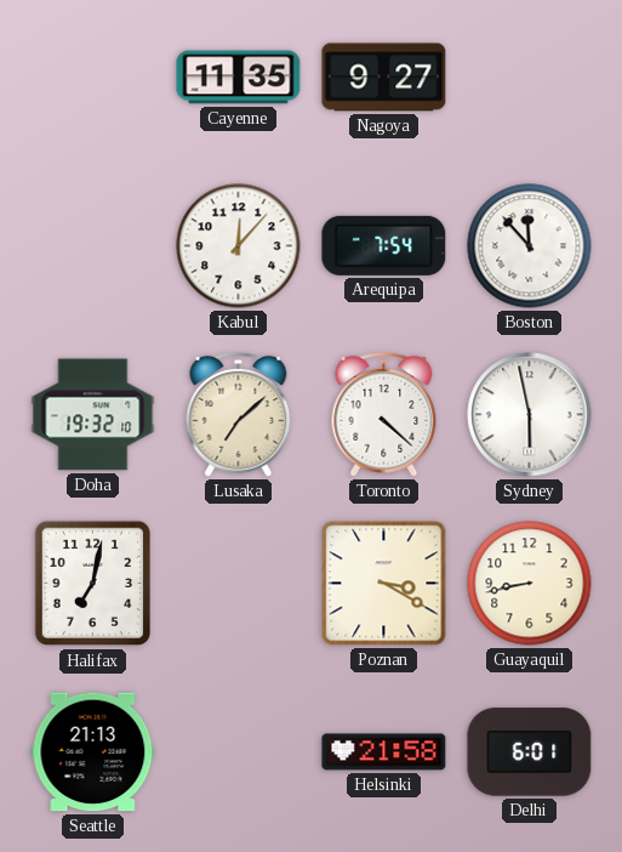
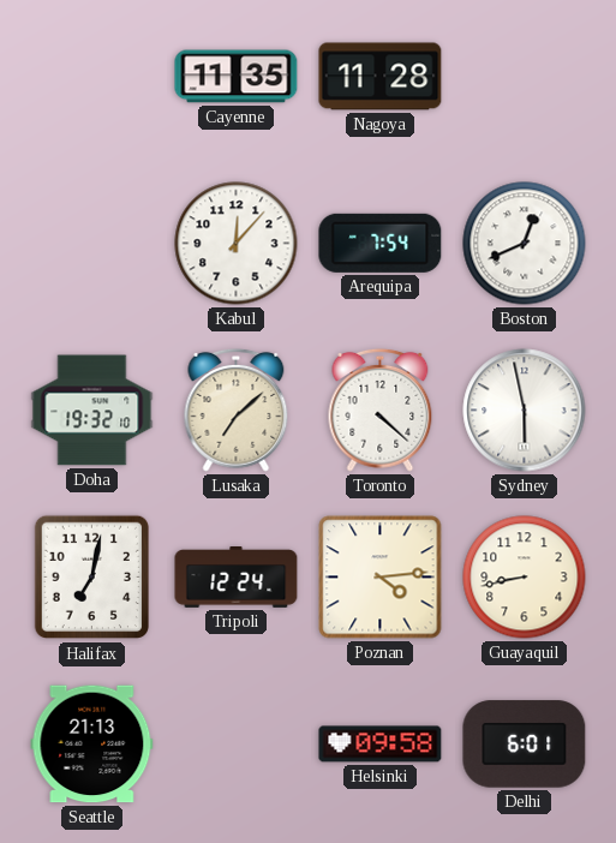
Nagoya: 9:27 -> 11:28 (381, 77)
Boston: 11:53 -> 12:41 (525, 244)
Tripoli: none -> 12:24 (237, 578)
Poznan: 3:20 -> 4:14 (381, 578)
Helsinki: 21:58 -> 09:58 (381, 745)
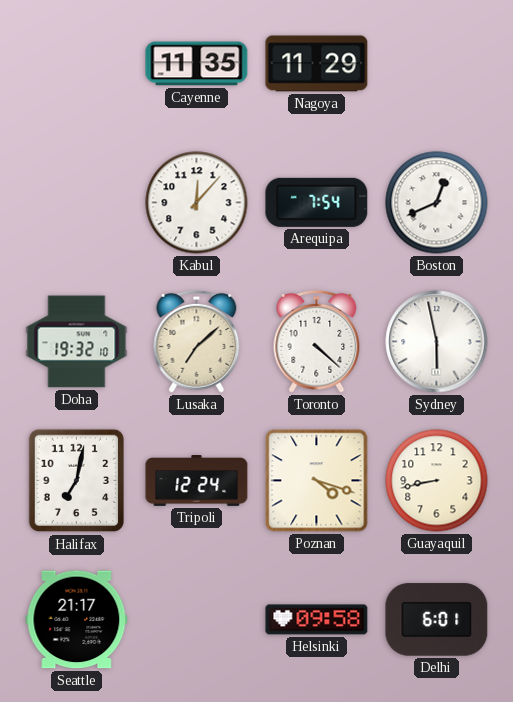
Nagoya: 11:28 -> 11:29 (317, 64)
Poznan: 4:14 -> 4:18 (317, 481)
Seattle: 21:13 -> 21:17 (77, 620)
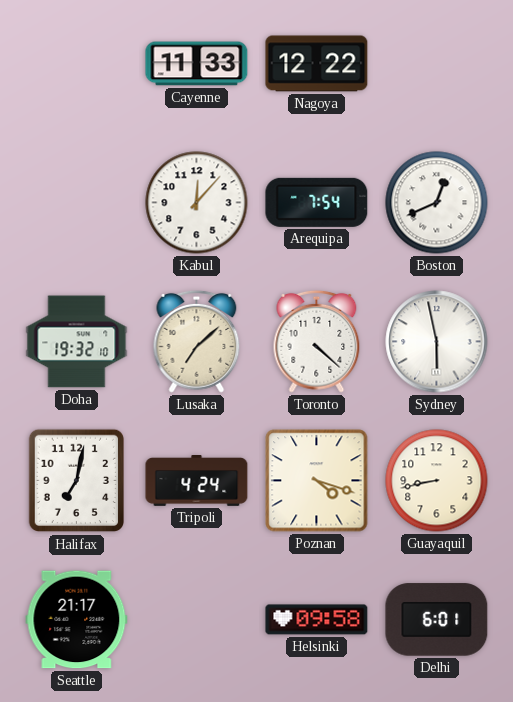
Cayenne: 11:35 -> 11:33 (197, 64)
Nagoya: 11:29 -> 12:22 (317, 64)
Tripoli: 12:24 -> 4:24 (197, 481)
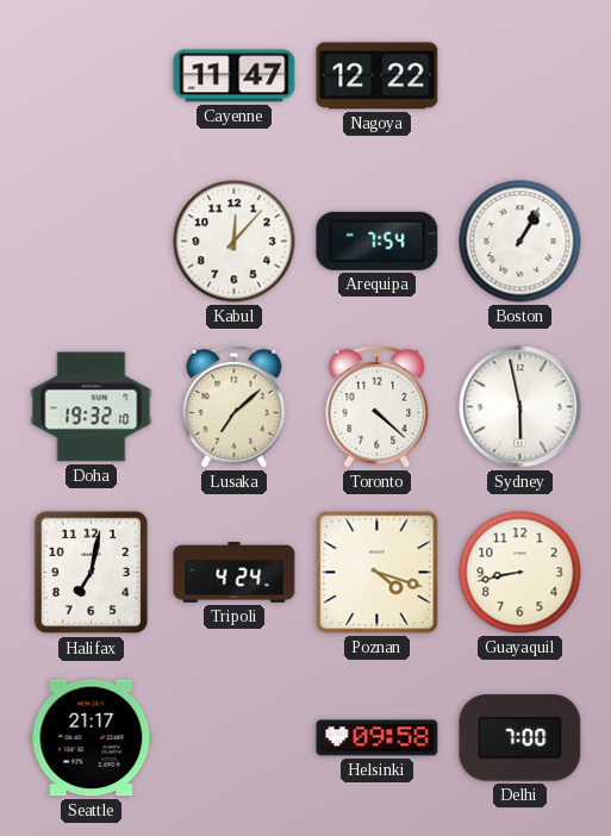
Cayenne: 11:33 -> 11:47 (235, 76)
Boston: 12:41 -> 1:05 (520, 242)
Delhi: 6:01 -> 7:00 (520, 738)
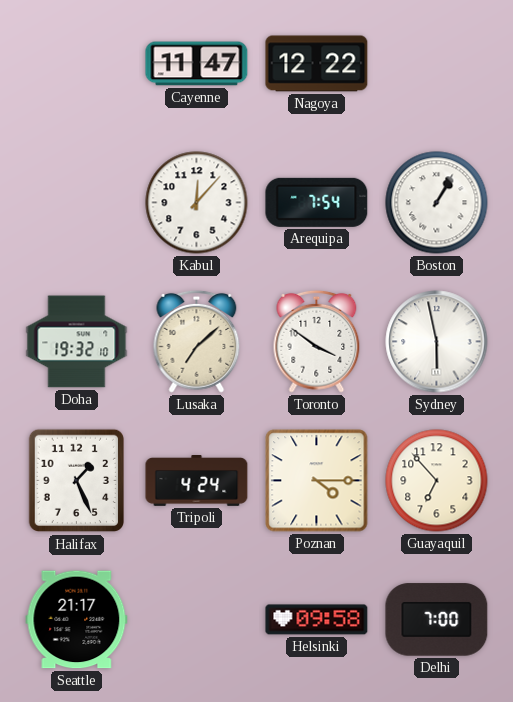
Toronto: 4:22 -> 3:51 (317, 341)
Halifax: 7:02 -> 1:26 (76, 481)
Poznan: 4:18 -> 4:15 (317, 481)
Guayaquil: 8:43 -> 6:53 (437, 481)
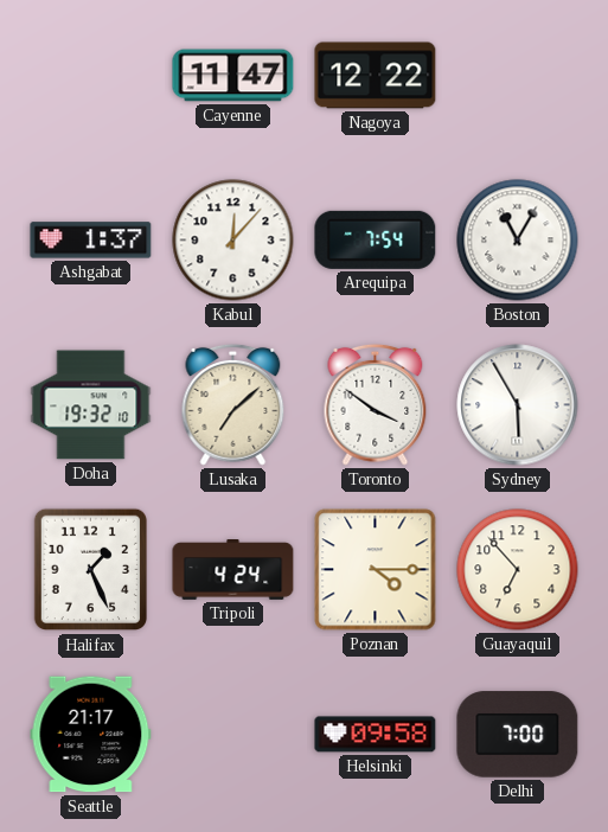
Ashgabat: none -> 1:37 (91, 241)
Boston: 1:05 -> 11:05 (518, 241)
Sydney: 5:58 -> 5:55 (518, 405)
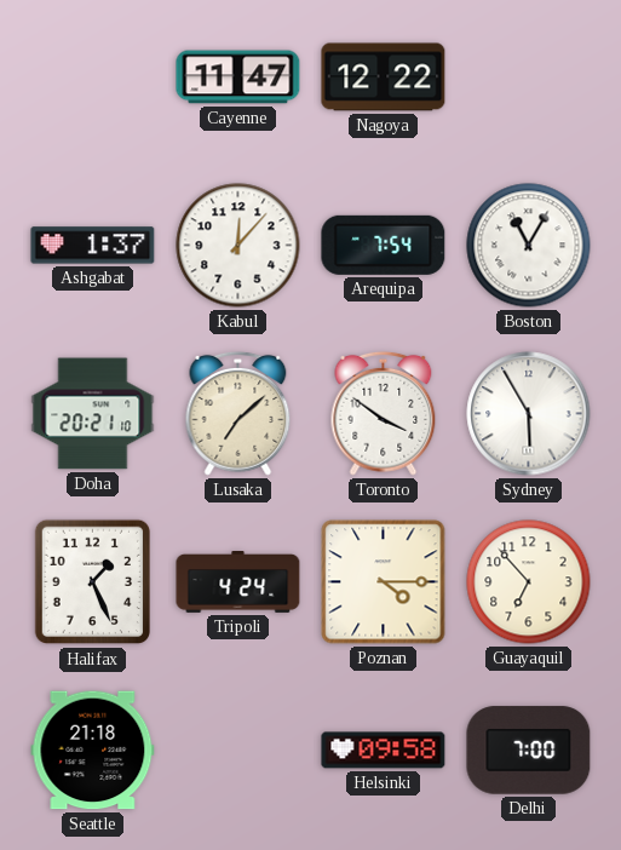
Doha: 19:32 -> 20:21 (93, 414)
Seattle: 21:17 -> 21:18 (93, 751)
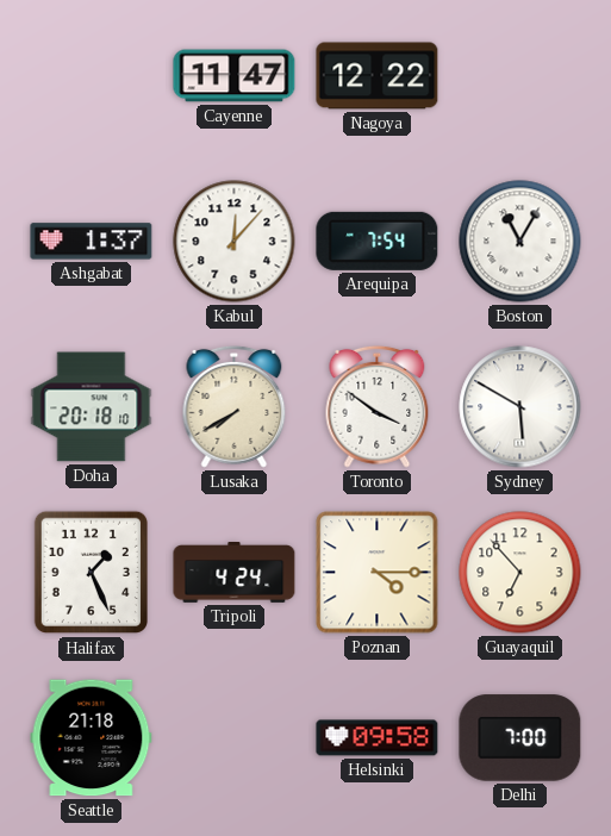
Doha: 20:21 -> 20:18 (92, 407)
Lusaka: 7:08 -> 7:40 (235, 406)
Sydney: 5:55 -> 5:50 (520, 407)
